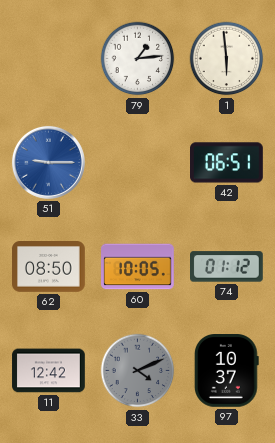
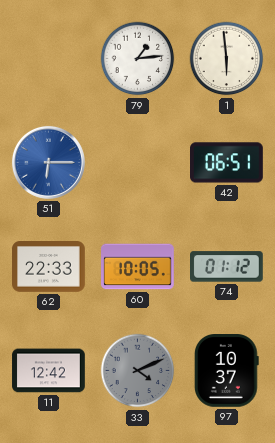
51: 9:15 -> 6:15 (48, 162)
62: 08:50 -> 22:33 (49, 267)
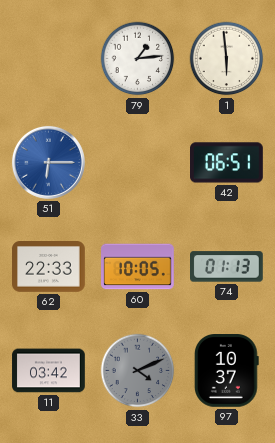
74: 01:12 -> 01:13 (227, 267)
11: 12:42 -> 03:42 (49, 371)
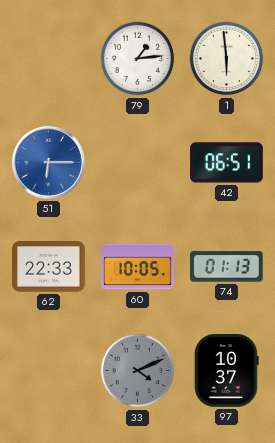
11: 03:42 -> none (49, 371)
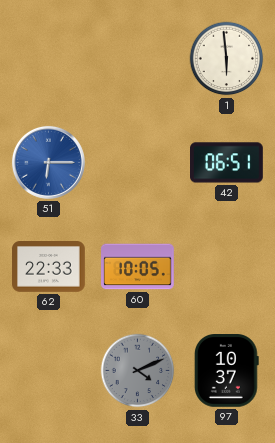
79: 1:14 -> none (138, 59)
74: 01:13 -> none (227, 267)
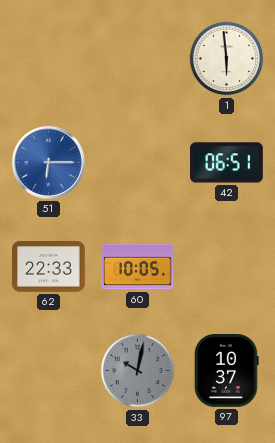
33: 4:11 -> 10:02 (138, 371)
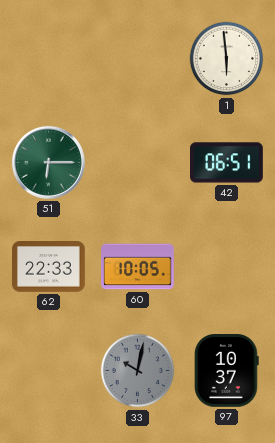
51 dial: blue -> green (48, 162)
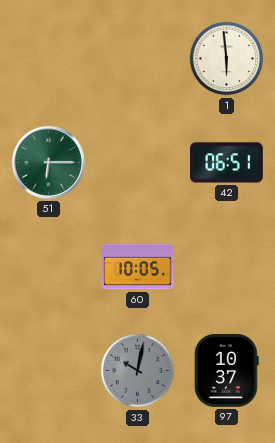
62: 22:33 -> none (49, 267)
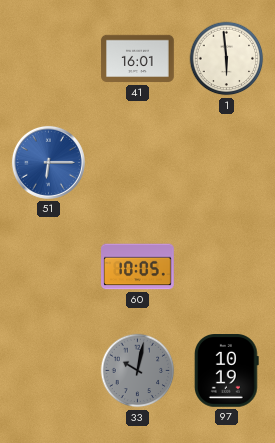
41: none -> 16:01 (138, 59)
51 dial: green -> blue (48, 162)
42: 06:51 -> none (227, 163)
97: 10:37 -> 10:19 (226, 371)
